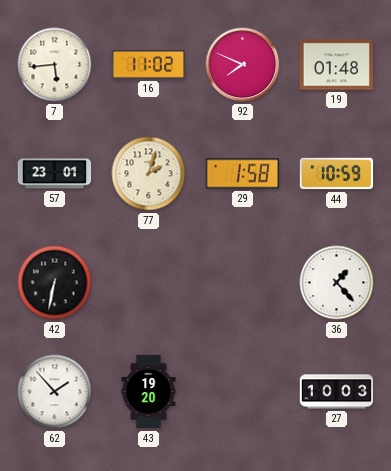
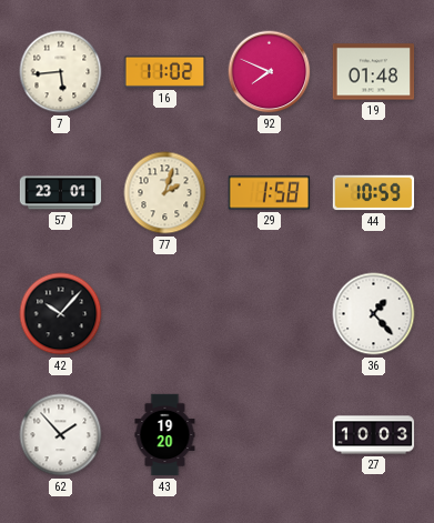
42: 6:32 -> 10:07 (61, 314)
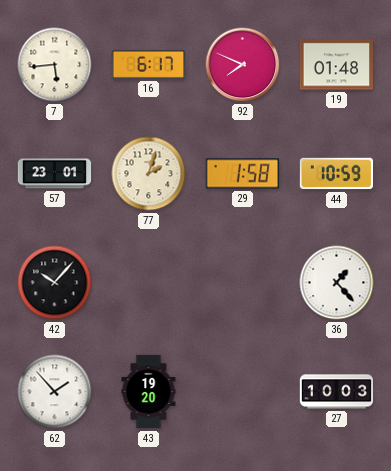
16: 11:02 -> 6:17 (149, 64)
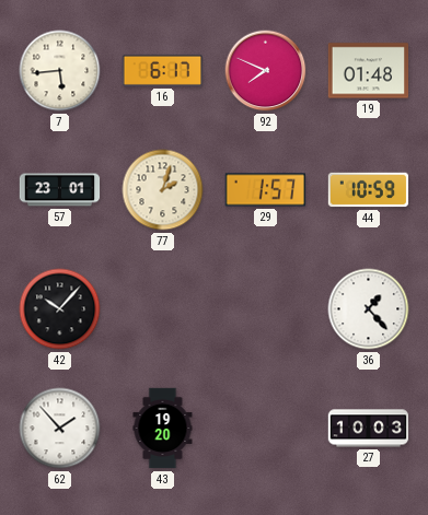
29: 1:58 -> 1:57 (266, 190)
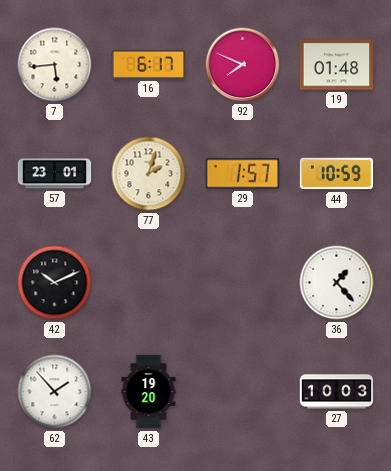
42: 10:07 -> 10:11 (55, 283)
